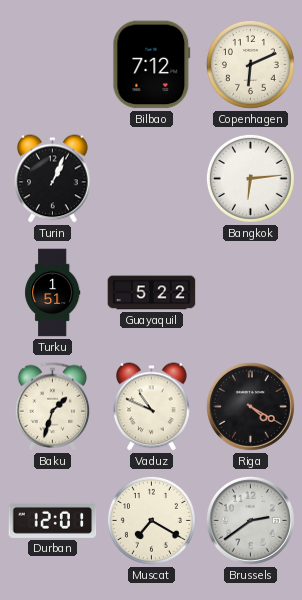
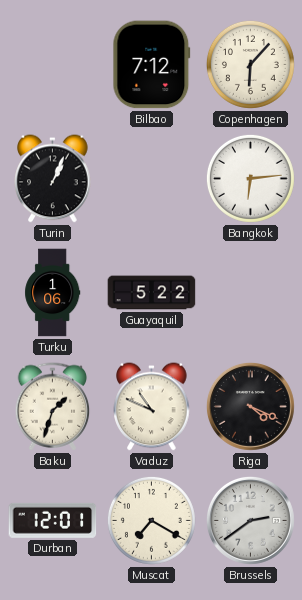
Copenhagen: 6:11 -> 6:07 (250, 64)
Turku: 1:51 -> 1:06 (53, 293)
Riga: 4:20 -> 4:19 (250, 406)
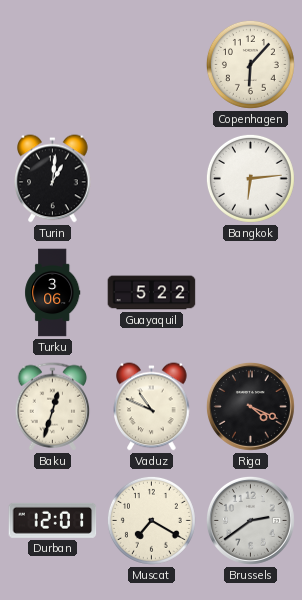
Bilbao: 7:12 -> none (152, 65)
Turin: 1:04 -> 1:01 (53, 179)
Turku: 1:06 -> 3:06 (53, 293)
Baku: 1:33 -> 12:33 (53, 407)
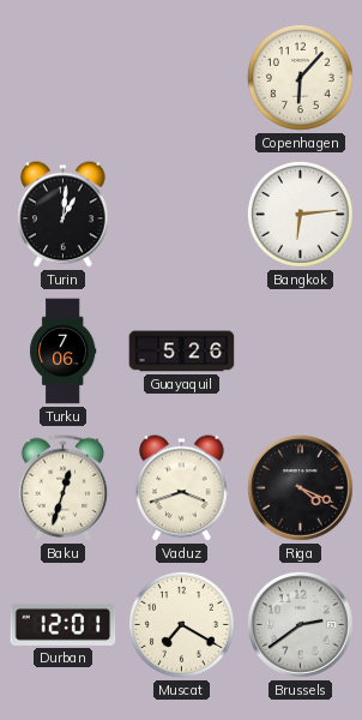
Turku: 3:06 -> 7:06 (64, 352)
Guayaquil: 5:22 -> 5:26 (182, 352)
Vaduz: 10:49 -> 3:42 (182, 488)
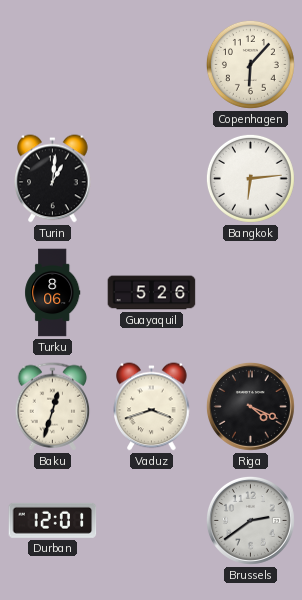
Turku: 7:06 -> 8:06 (53, 293)
Muscat: 7:20 -> none (181, 624)
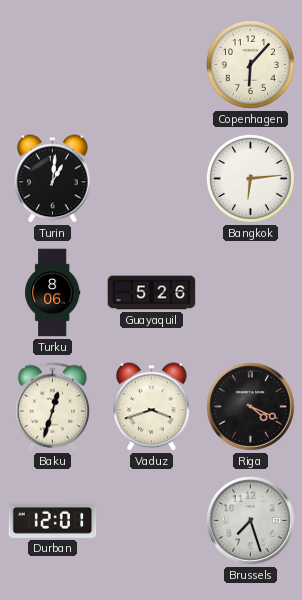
Brussels: 2:39 -> 7:27 (250, 520)
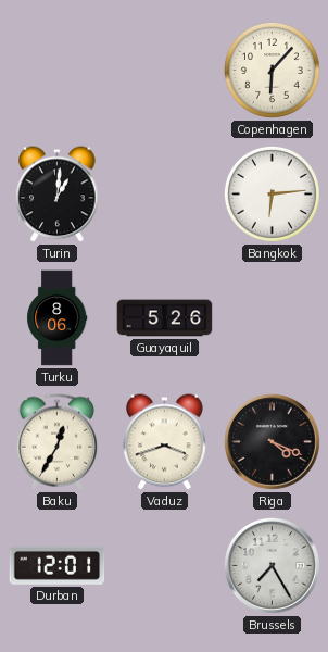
Baku: 12:33 -> 12:35 (58, 442)
Brussels: 7:27 -> 7:25 (272, 565)
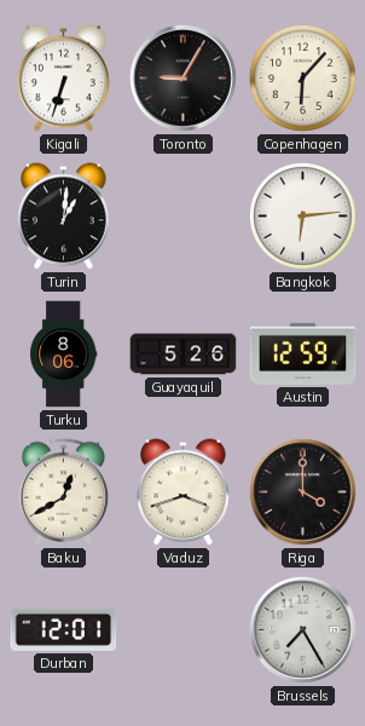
Kigali: none -> 6:33 (64, 79)
Toronto: none -> 9:05 (182, 77)
Austin: none -> 12:59 (303, 353)
Baku: 12:35 -> 12:40 (64, 492)
Riga: 4:19 -> 4:00 (302, 491)
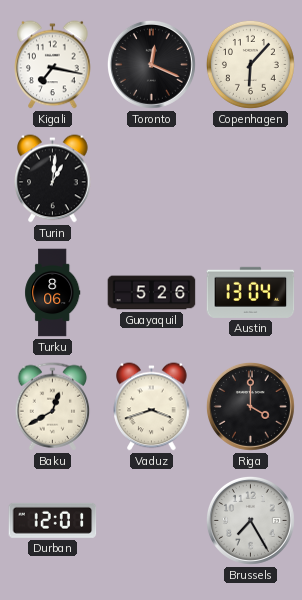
Kigali: 6:33 -> 7:17 (53, 65)
Toronto: 9:05 -> 12:19 (151, 64)
Bangkok: 6:14 -> none (302, 215)
Austin: 12:59 -> 13:04 (251, 292)
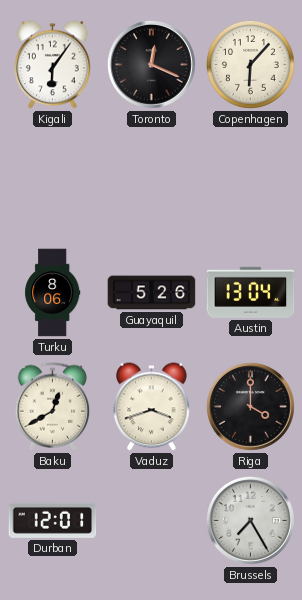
Kigali: 7:17 -> 6:06 (53, 65)
Turin: 1:01 -> none (53, 179)
